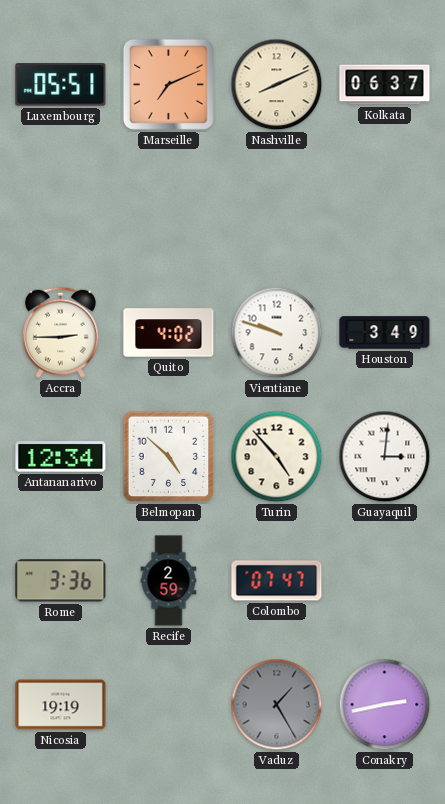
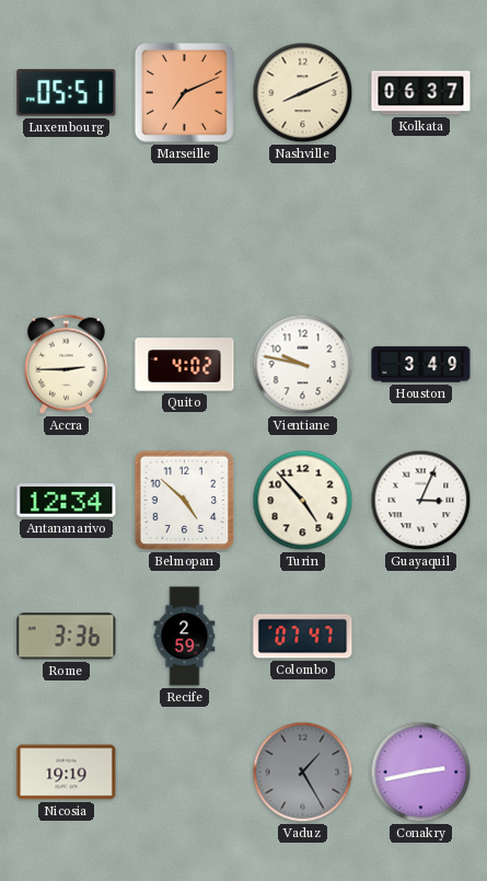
Vientiane: 9:48 -> 9:47 (303, 365)
Guayaquil: 3:01 -> 3:04 (421, 501)
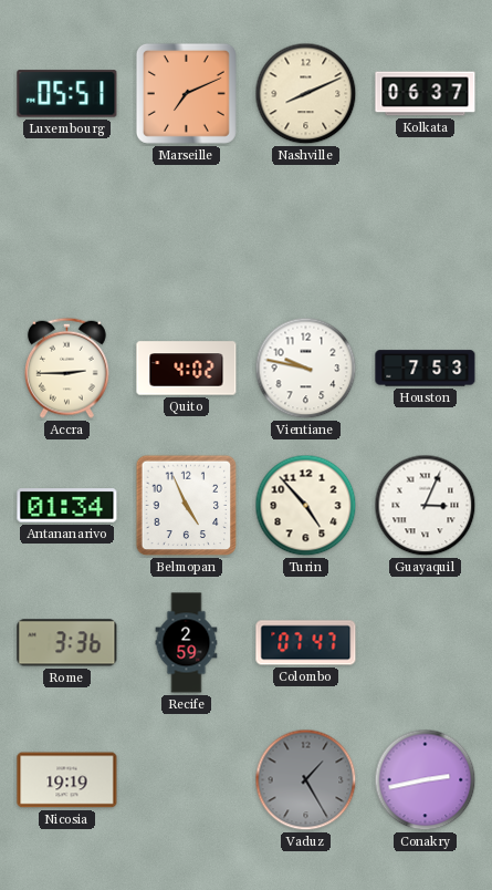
Houston: 3:49 -> 7:53 (426, 369)
Antananarivo: 12:34 -> 01:34 (67, 506)
Belmopan: 4:52 -> 4:56 (187, 506)
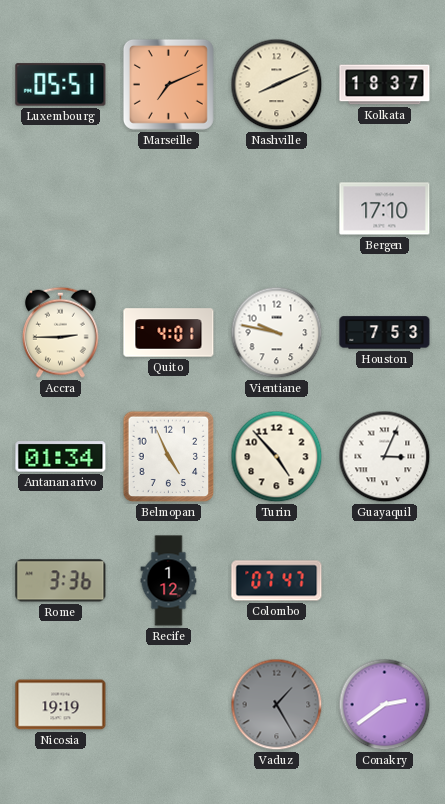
Kolkata: 06:37 -> 18:37 (385, 85)
Bergen: none -> 17:10 (385, 209)
Quito: 4:02 -> 4:01 (169, 333)
Recife: 2:59 -> 1:12 (169, 581)
Conakry: 2:43 -> 2:39 (385, 705)
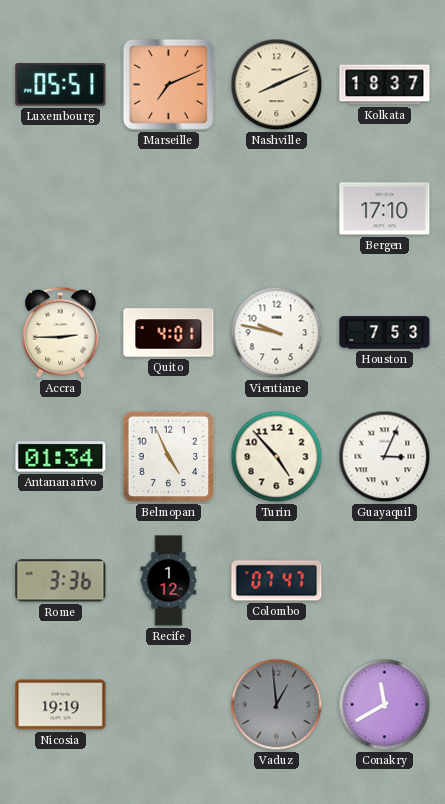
Vaduz: 1:25 -> 12:59 (277, 705)
Conakry: 2:39 -> 11:40 (385, 705)
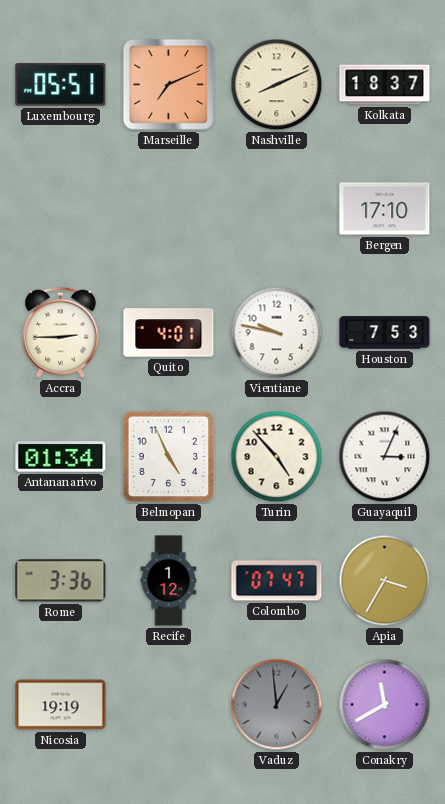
Apia: none -> 3:35 (385, 581)
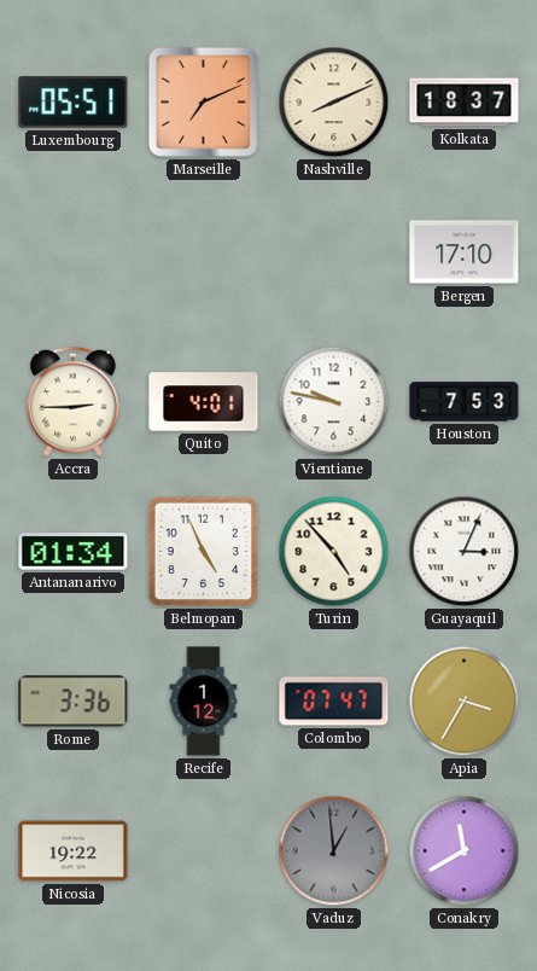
Nicosia: 19:19 -> 19:22 (74, 851)
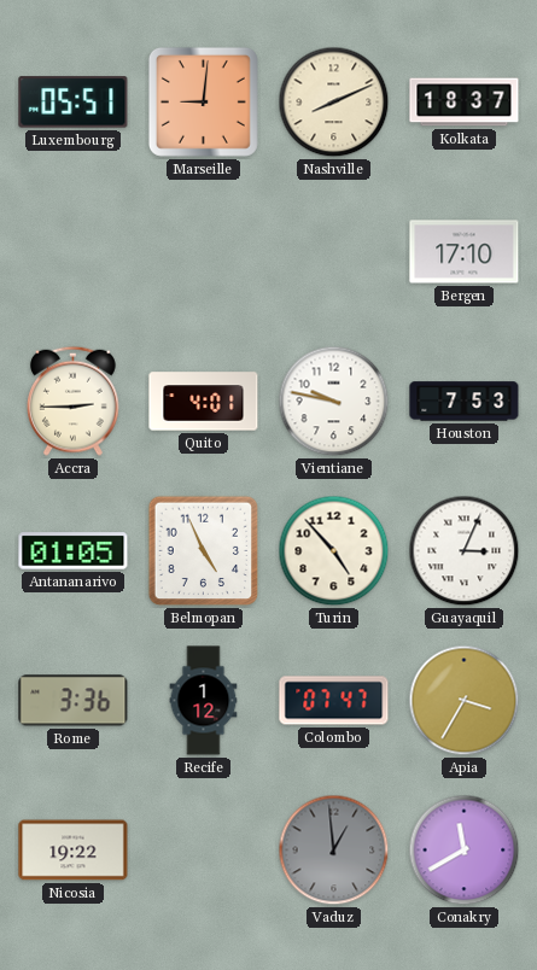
Marseille: 7:11 -> 9:01 (203, 101)
Antananarivo: 01:34 -> 01:05 (74, 551)
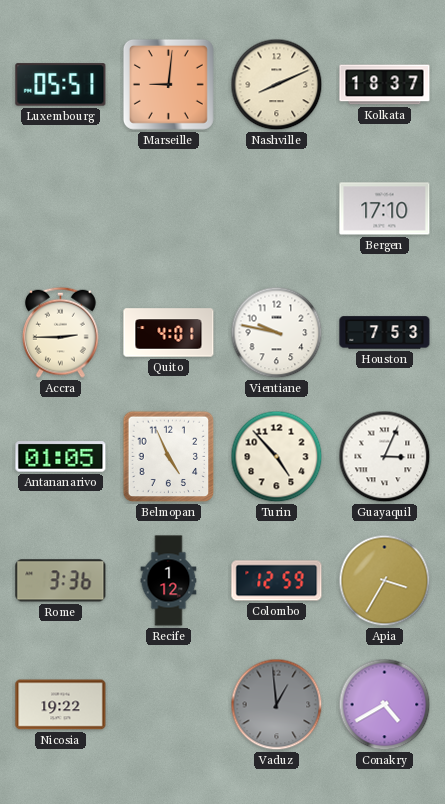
Colombo: 07:47 -> 12:59 (277, 581)
Conakry: 11:40 -> 4:40 (385, 705)
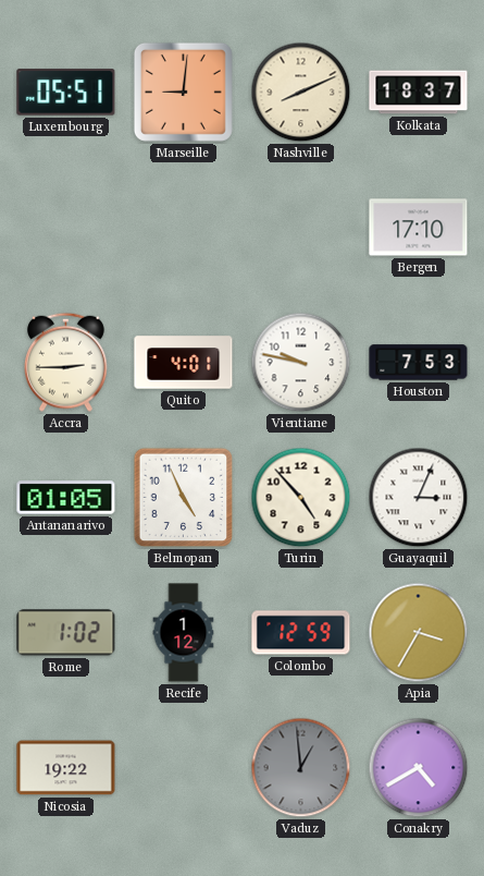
Rome: 3:36 -> 1:02 (66, 633)
